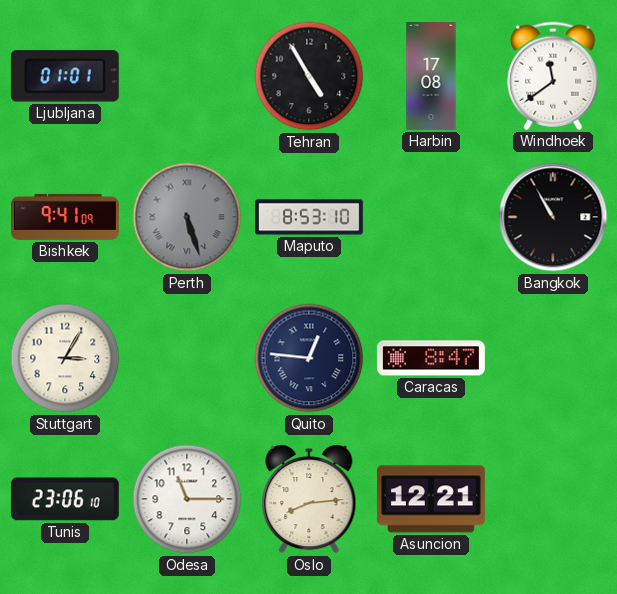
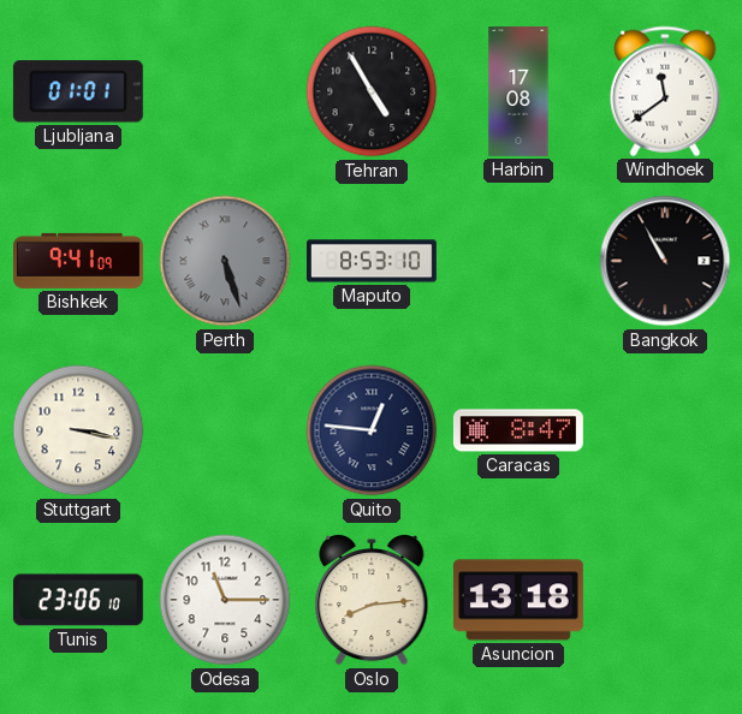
Stuttgart: 3:05 -> 3:17 (78, 430)
Asuncion: 12:21 -> 13:18 (518, 600)
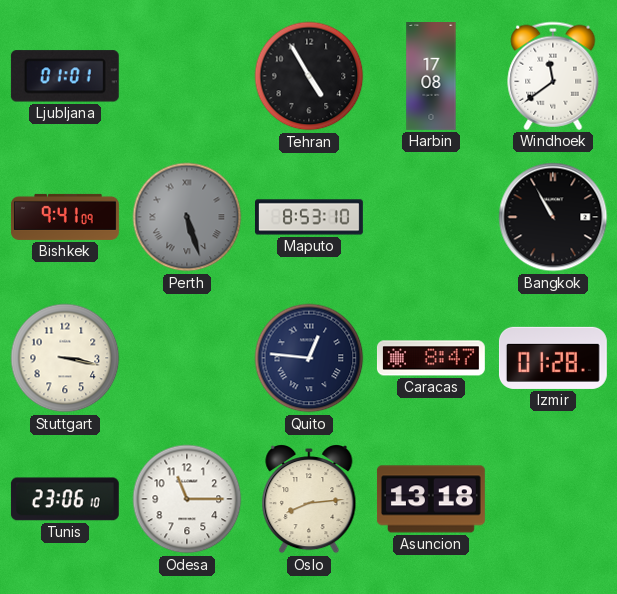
Izmir: none -> 01:28 (553, 358)
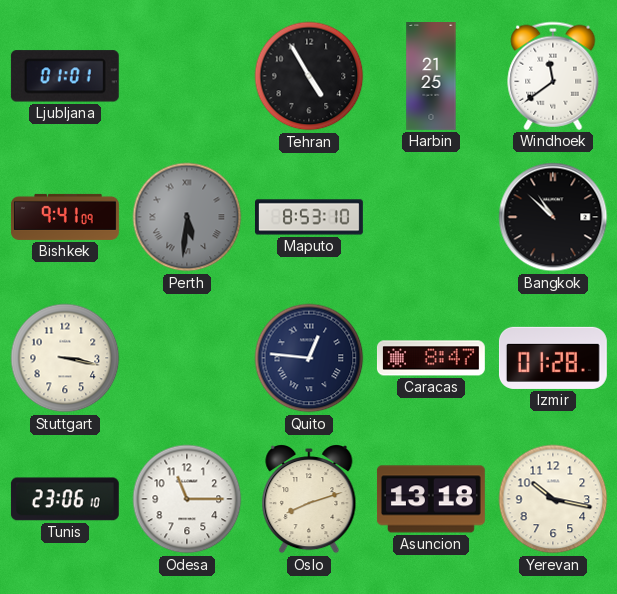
Harbin: 17:08 -> 21:25 (431, 77)
Perth: 5:27 -> 5:31 (187, 217)
Bangkok: 10:55 -> 10:52 (553, 217)
Oslo: 8:14 -> 8:12 (309, 500)
Yerevan: none -> 10:17 (553, 499)
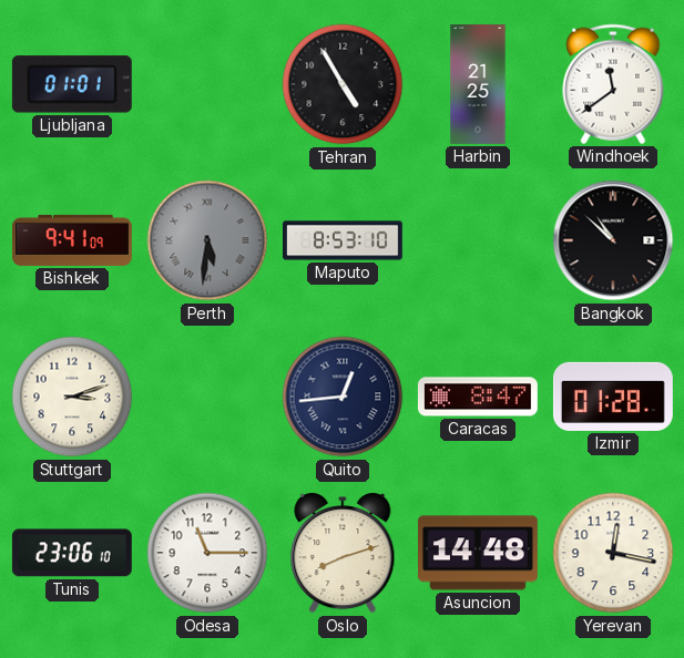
Stuttgart: 3:17 -> 3:12 (72, 397)
Quito: 12:46 -> 12:44 (343, 397)
Asuncion: 13:18 -> 14:48 (478, 553)
Yerevan: 10:17 -> 12:17 (613, 553)
